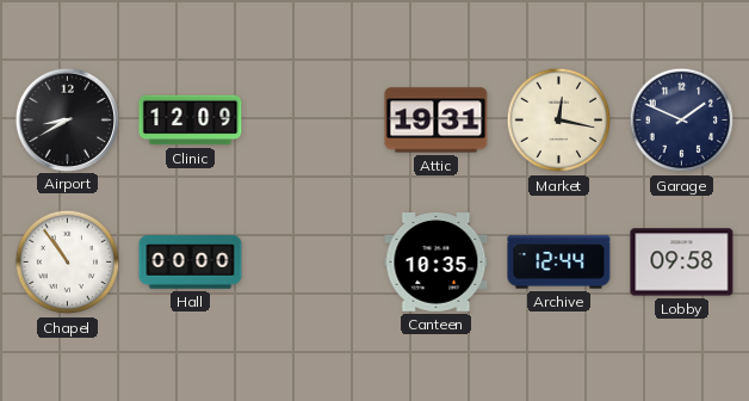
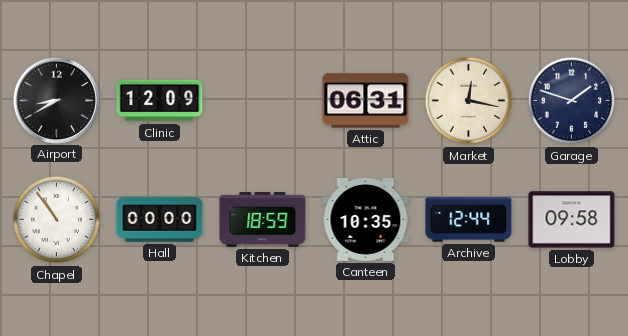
Attic: 19:31 -> 06:31 (366, 101)
Garage: 1:49 -> 1:48 (572, 101)
Kitchen: none -> 18:59 (263, 220)
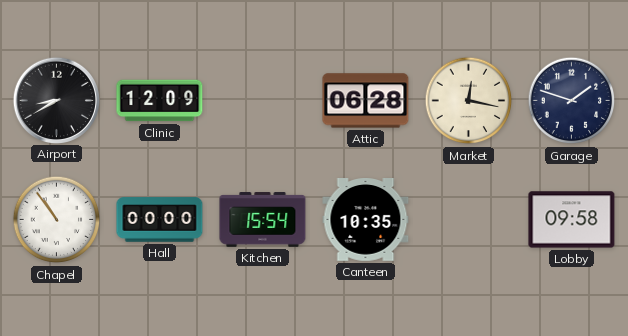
Attic: 06:31 -> 06:28 (366, 101)
Kitchen: 18:59 -> 15:54 (263, 220)
Archive: 12:44 -> none (469, 220)
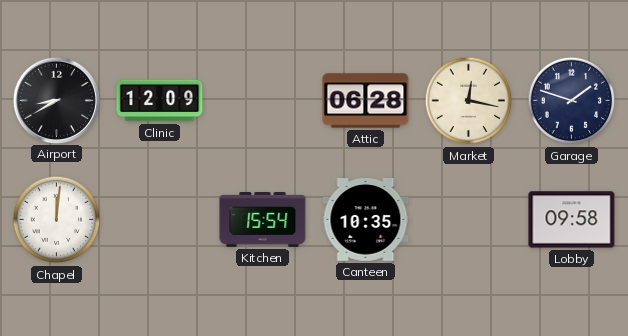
Chapel: 10:54 -> 12:01 (57, 220)
Hall: 00:00 -> none (160, 220)
